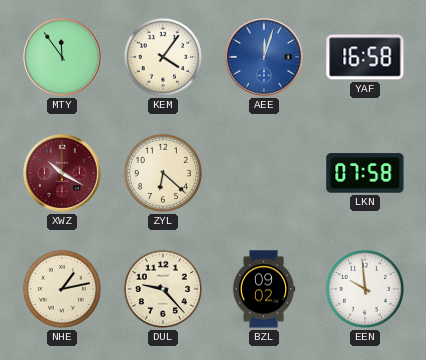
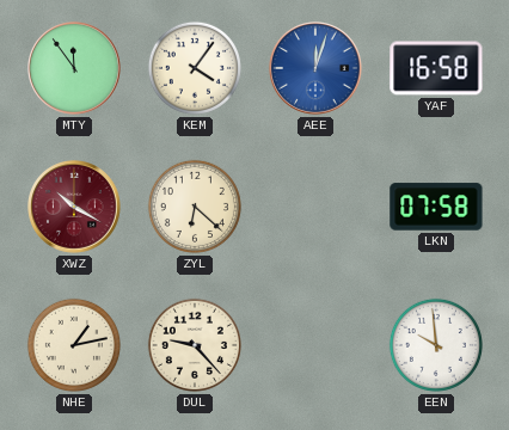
BZL: 09:02 -> none (264, 289)
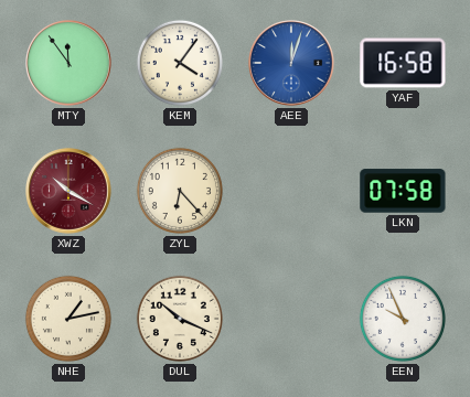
ZYL: 6:22 -> 6:23 (180, 191)
DUL: 9:23 -> 10:19 (180, 319)
EEN: 9:59 -> 9:56 (403, 319)
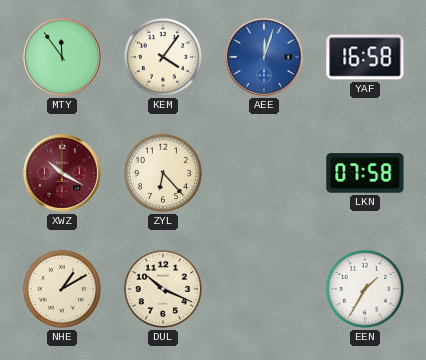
NHE: 1:13 -> 1:10 (62, 289)
EEN: 9:56 -> 1:35 (365, 289)
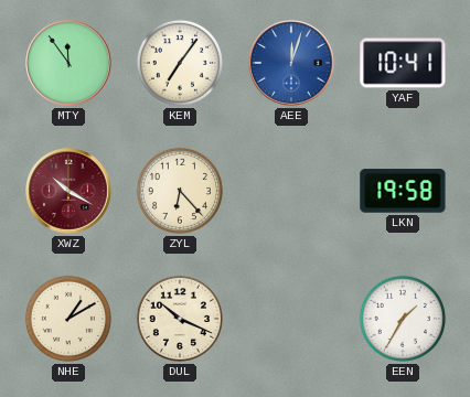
KEM: 4:06 -> 7:06 (180, 63)
YAF: 16:58 -> 10:41 (403, 63)
LKN: 07:58 -> 19:58 (403, 191)
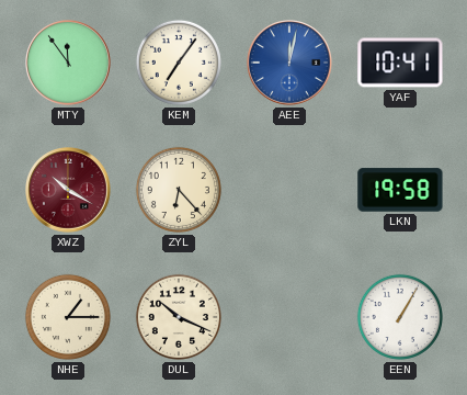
AEE: 12:03 -> 12:02 (291, 64)
NHE: 1:10 -> 1:15 (68, 317)
EEN: 1:35 -> 1:05 (400, 317)
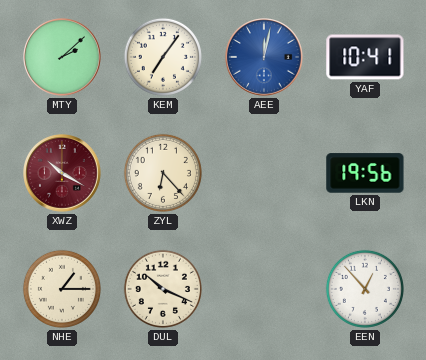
MTY: 11:54 -> 2:08 (63, 58)
LKN: 19:58 -> 19:56 (365, 173)
EEN: 1:05 -> 12:53 (365, 289)
